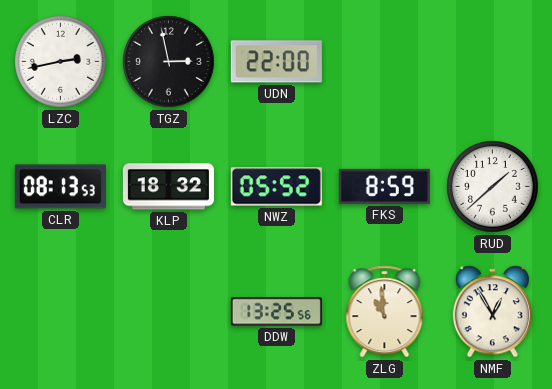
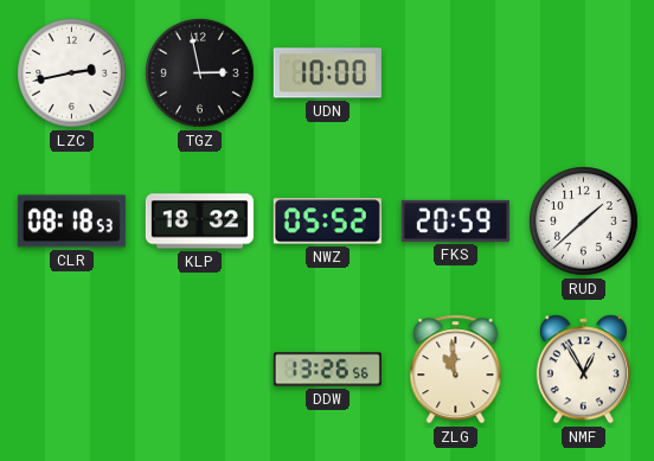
UDN: 22:00 -> 10:00 (327, 73)
CLR: 08:13 -> 08:18 (71, 222)
FKS: 8:59 -> 20:59 (455, 220)
DDW: 13:25 -> 13:26 (327, 370)
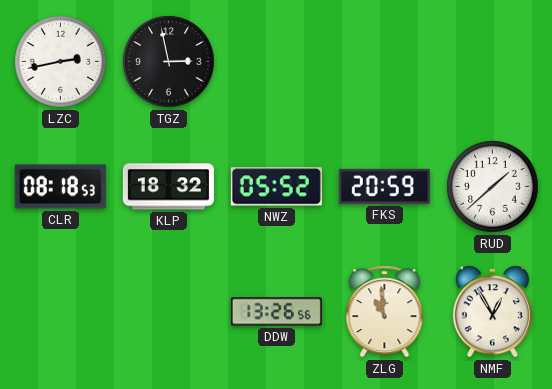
UDN: 10:00 -> none (327, 73)
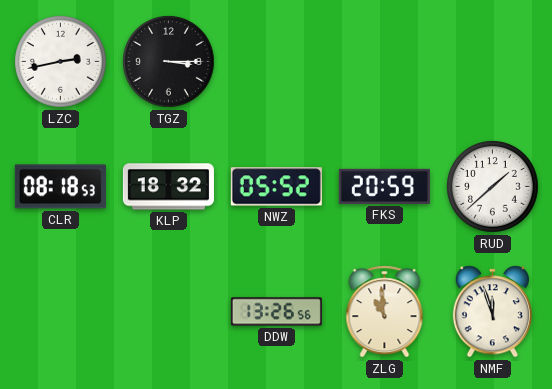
TGZ: 2:58 -> 3:15 (169, 62)
NMF: 12:55 -> 11:57 (492, 312)
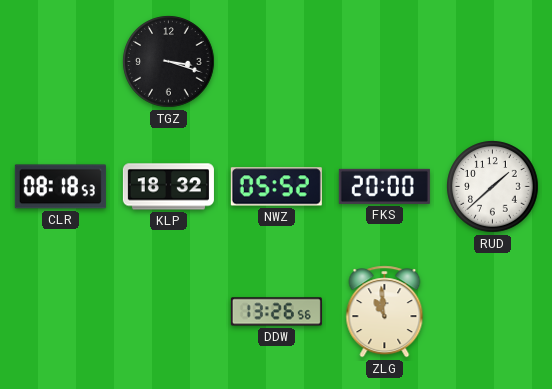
LZC: 2:43 -> none (61, 62)
TGZ: 3:15 -> 3:18 (169, 62)
FKS: 20:59 -> 20:00 (384, 186)
NMF: 11:57 -> none (492, 312)
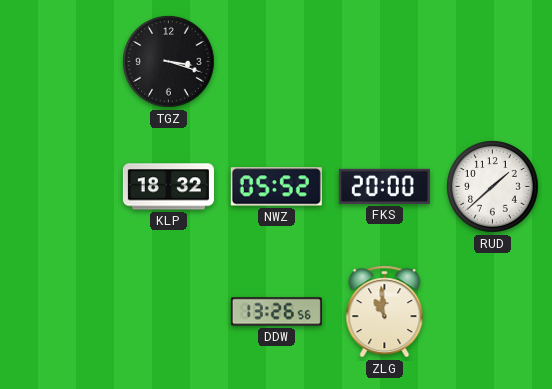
CLR: 08:18 -> none (60, 187)
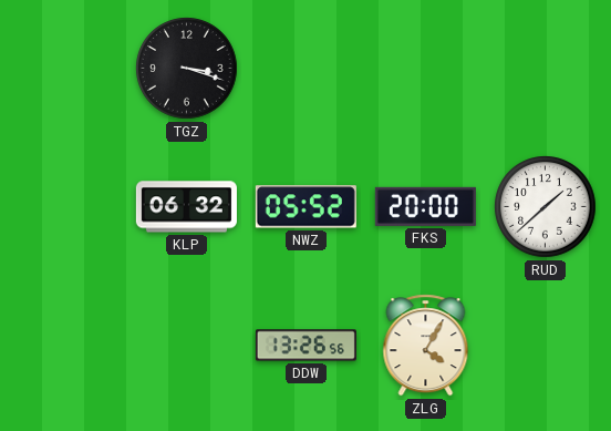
KLP: 18:32 -> 06:32 (186, 207)
ZLG: 10:59 -> 4:05 (426, 346)
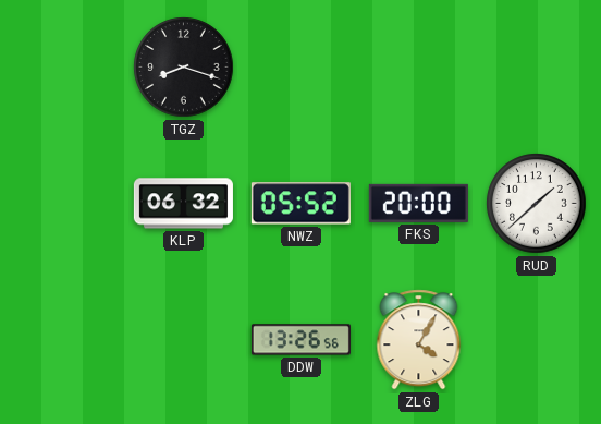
TGZ: 3:18 -> 8:18 (184, 68)
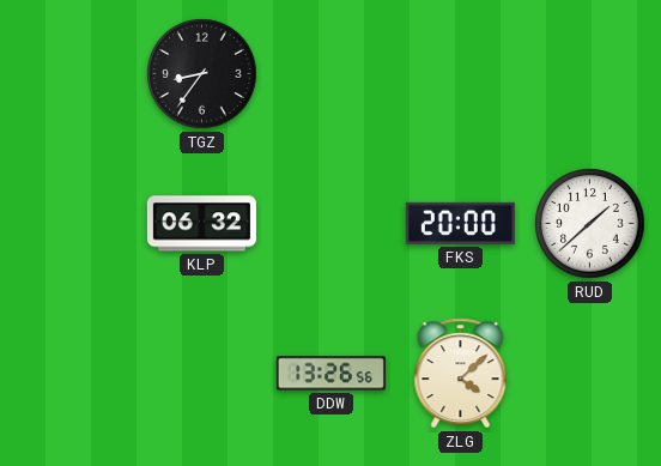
TGZ: 8:18 -> 8:36 (202, 74)
NWZ: 05:52 -> none (300, 204)
ZLG: 4:05 -> 4:08 (461, 374)
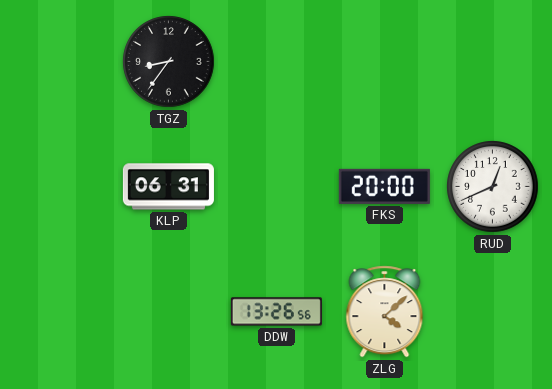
KLP: 06:32 -> 06:31 (168, 187)
RUD: 1:38 -> 12:41 (493, 187)
